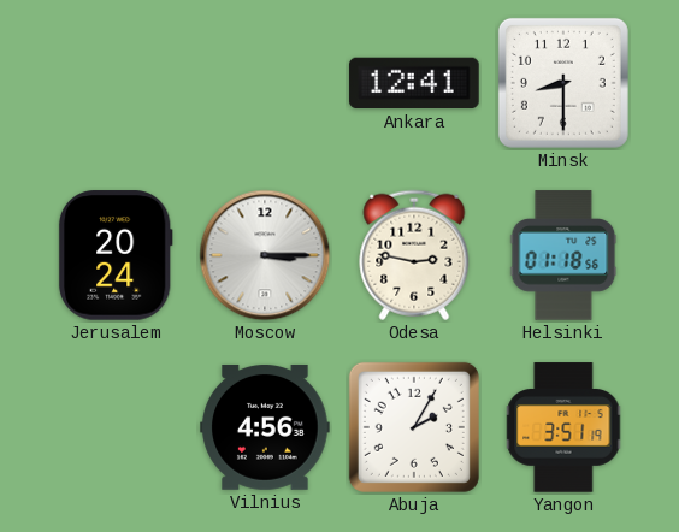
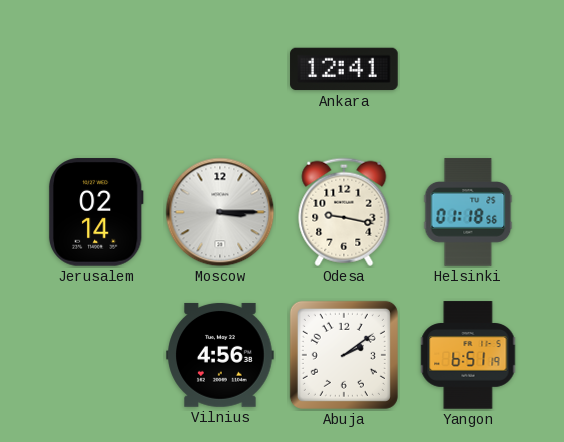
Minsk: 8:30 -> none (563, 83)
Jerusalem: 20:24 -> 02:14 (96, 212)
Odesa: 2:47 -> 9:17 (344, 212)
Abuja: 2:05 -> 2:09 (344, 355)
Yangon: 3:51 -> 6:51 (468, 355)
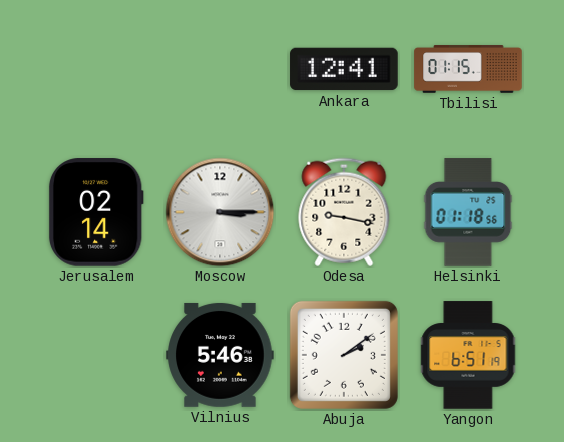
Tbilisi: none -> 01:15 (468, 69)
Vilnius: 4:56 -> 5:46 (220, 355)
